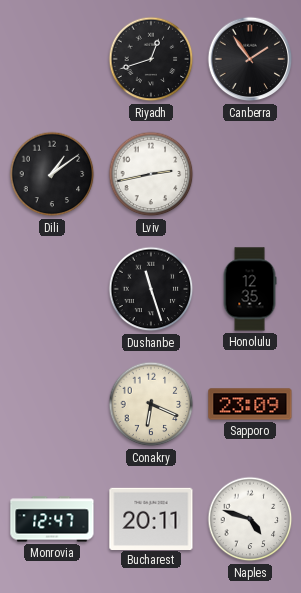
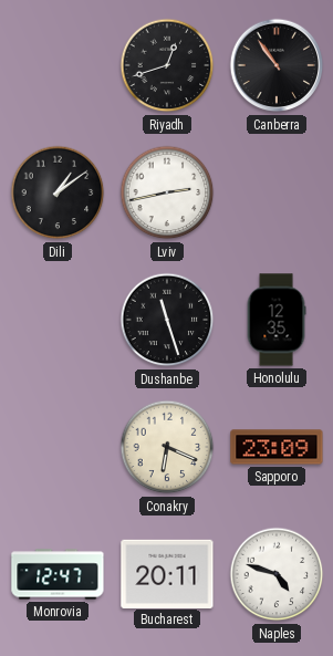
Canberra: 1:54 -> 10:54 (277, 65)
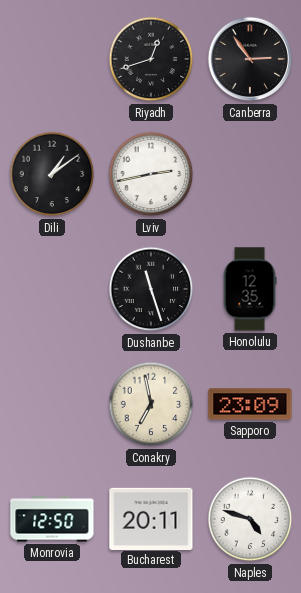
Canberra: 10:54 -> 2:54 (250, 59)
Conakry: 6:19 -> 6:58 (151, 404)
Monrovia: 12:47 -> 12:50 (52, 519)
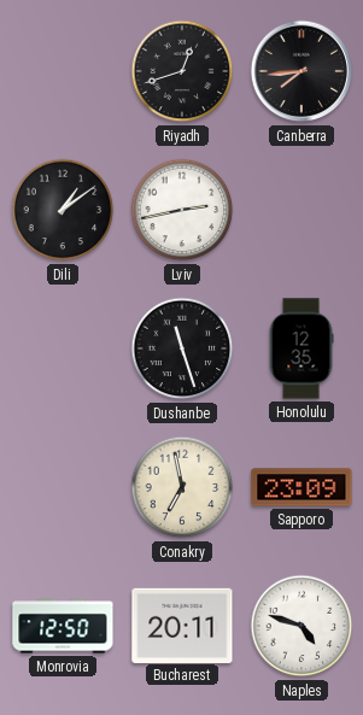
Canberra: 2:54 -> 7:44 (301, 71)
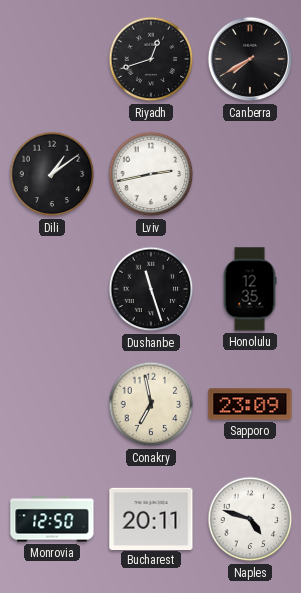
Canberra: 7:44 -> 7:40 (250, 59)
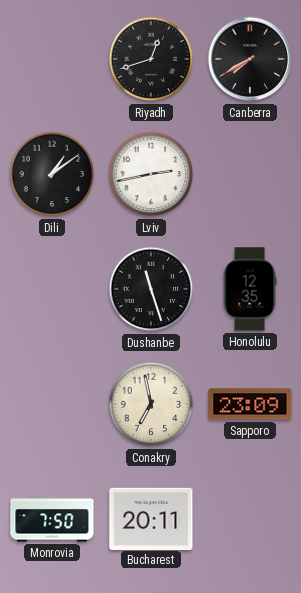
Monrovia: 12:50 -> 7:50 (52, 519)
Naples: 4:48 -> none (250, 519)
